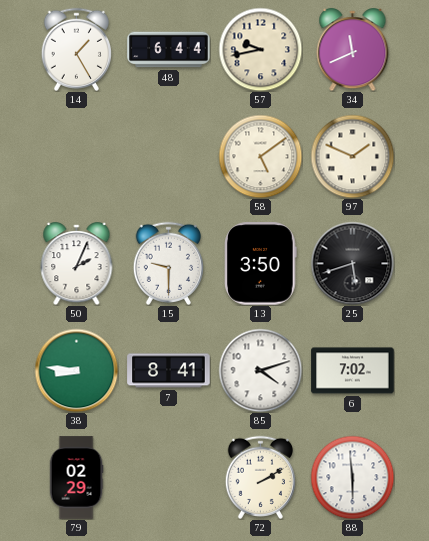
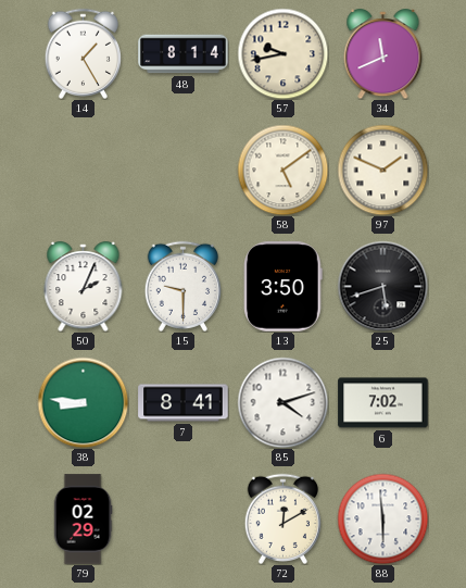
48: 6:44 -> 8:14 (184, 54)
72: 2:10 -> 12:10 (282, 518)
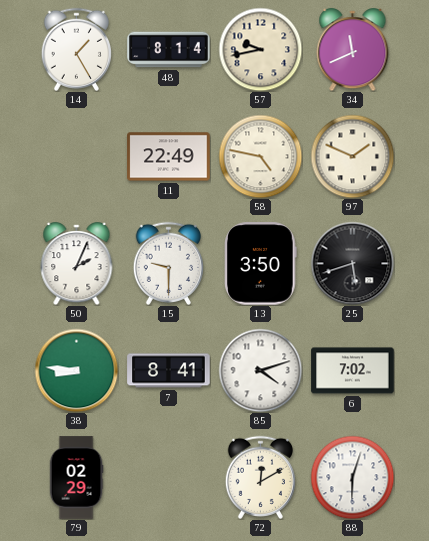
11: none -> 22:49 (169, 157)
58: 5:09 -> 4:47 (260, 156)
88: 5:59 -> 6:03 (352, 477)
